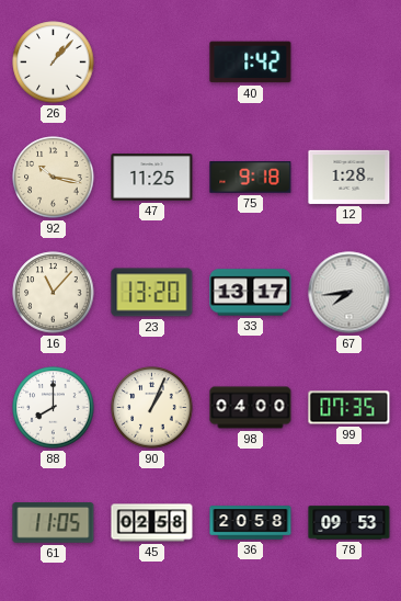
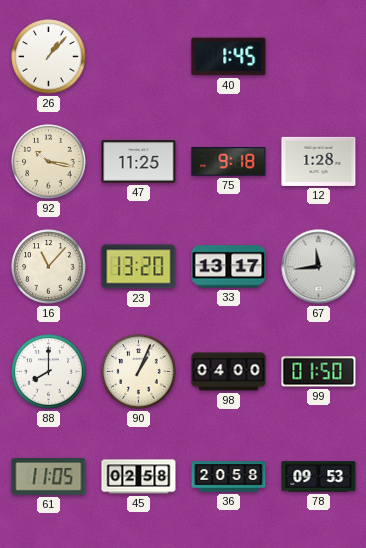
40: 1:42 -> 1:45 (229, 57)
67: 7:44 -> 11:44 (319, 267)
99: 07:35 -> 01:50 (319, 372)
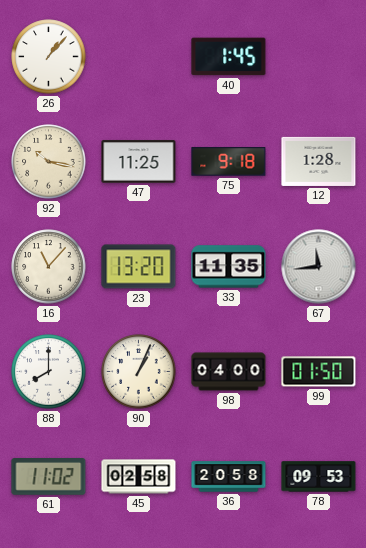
33: 13:17 -> 11:35 (229, 267)
61: 11:05 -> 11:02 (49, 477)
